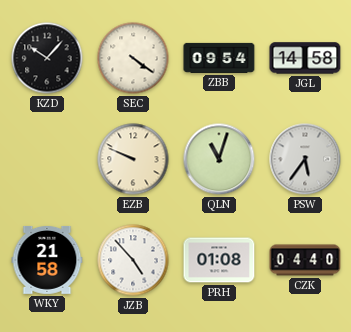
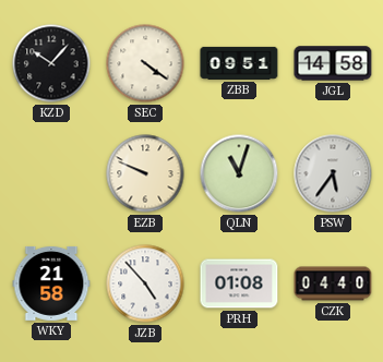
ZBB: 09:54 -> 09:51 (239, 63)
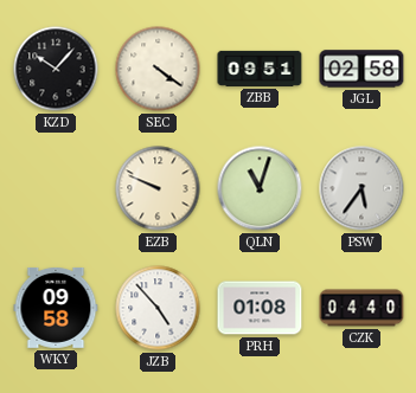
JGL: 14:58 -> 02:58 (361, 69)
WKY: 21:58 -> 09:58 (56, 308)
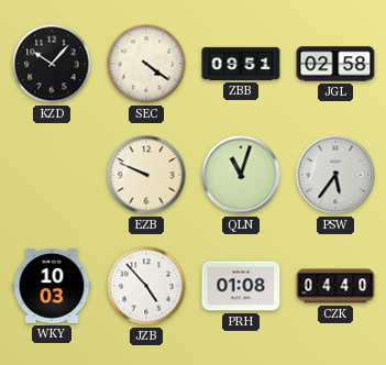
WKY: 09:58 -> 10:03 (52, 286)
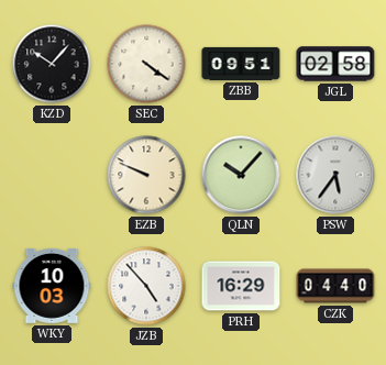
QLN: 11:03 -> 10:07 (241, 175)
PRH: 01:08 -> 16:29 (241, 286)
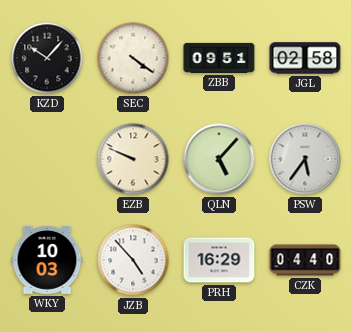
QLN: 10:07 -> 5:07 (219, 159)
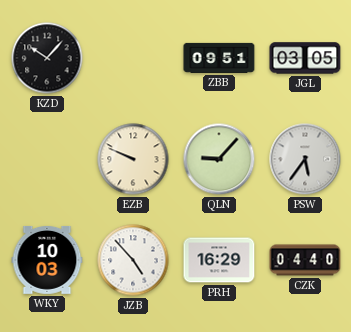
SEC: 4:21 -> none (133, 58)
JGL: 02:58 -> 03:05 (305, 58)
QLN: 5:07 -> 9:07 (219, 159)
